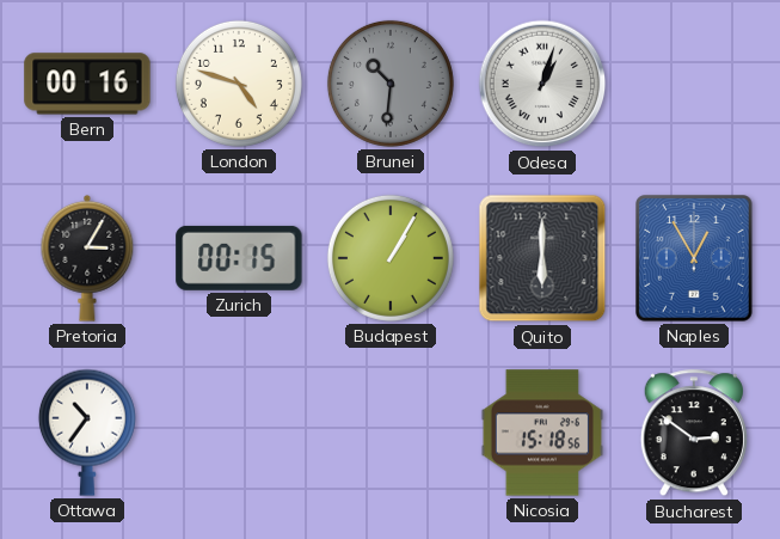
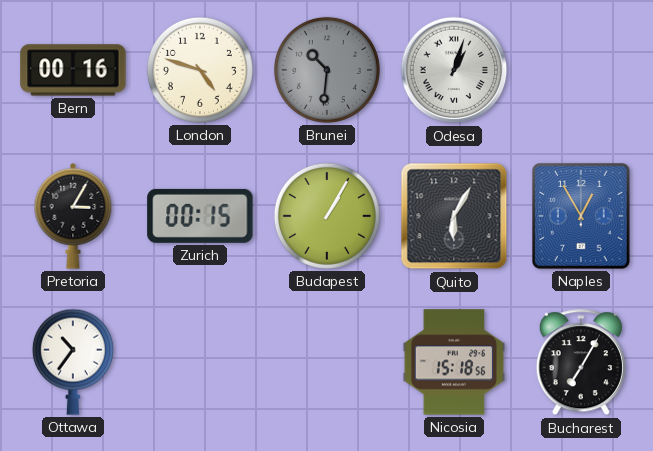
Quito: 6:00 -> 6:05 (454, 216)
Bucharest: 2:51 -> 7:05 (581, 363)
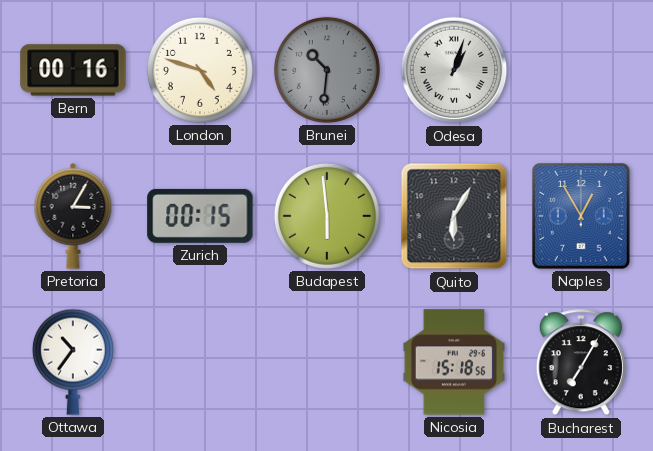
Budapest: 1:05 -> 5:59 (327, 216)
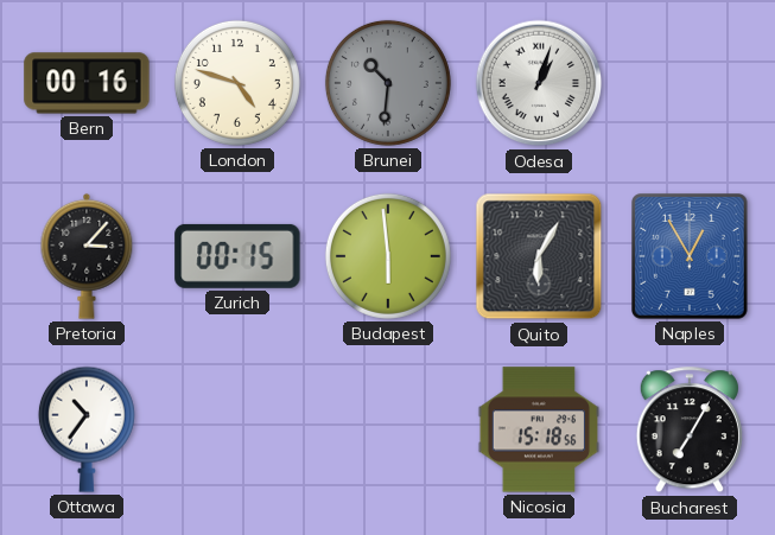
Pretoria: 3:05 -> 3:07 (87, 256)
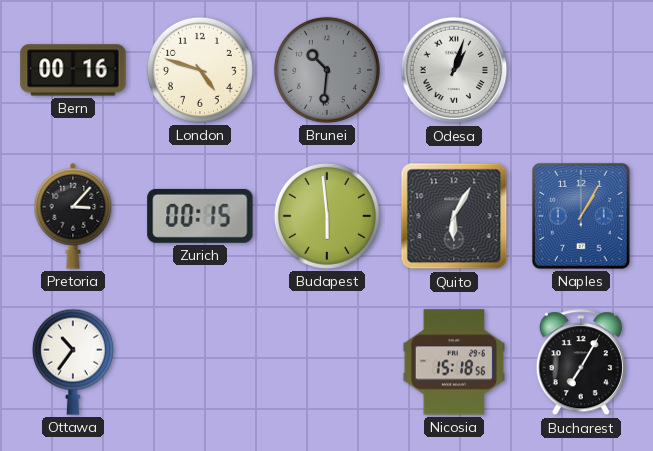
Naples: 12:55 -> 1:05 (582, 216)
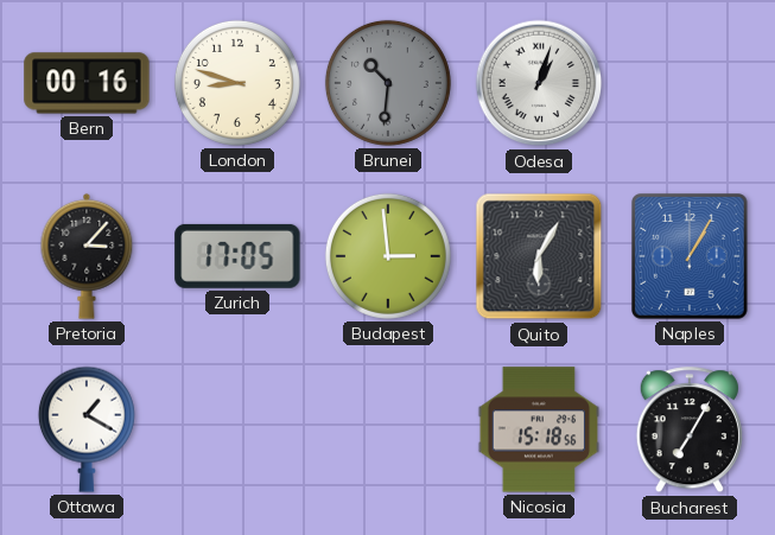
London: 4:48 -> 8:48 (237, 83)
Zurich: 00:15 -> 17:05 (237, 256)
Budapest: 5:59 -> 2:59 (388, 256)
Ottawa: 10:36 -> 1:20 (87, 429)
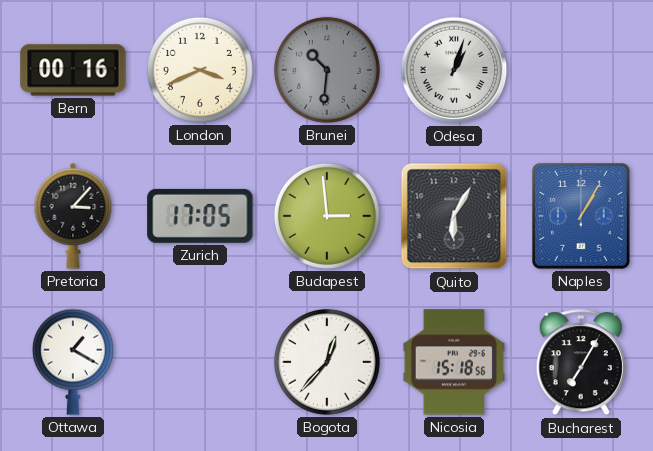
London: 8:48 -> 3:41 (200, 70)
Bogota: none -> 12:37 (327, 362)
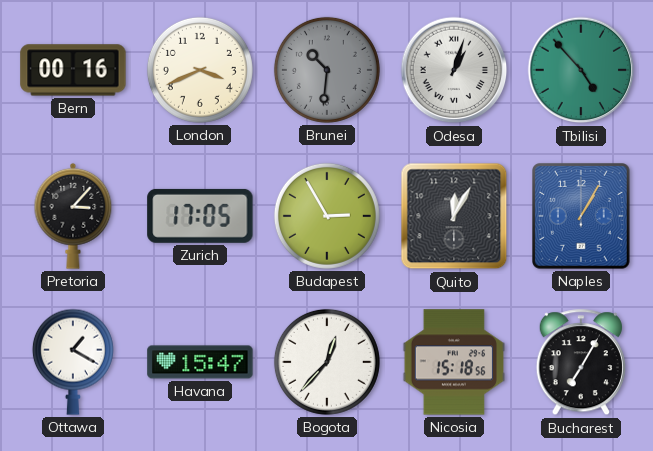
Tbilisi: none -> 4:53 (581, 70)
Budapest: 2:59 -> 2:55 (327, 216)
Quito: 6:05 -> 12:05 (454, 216)
Havana: none -> 15:47 (200, 362)
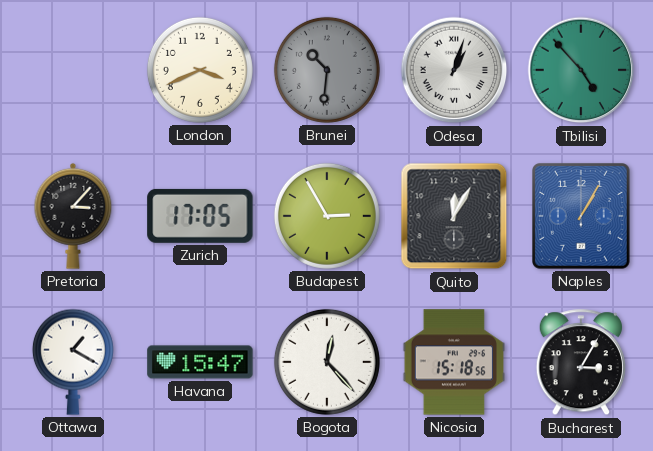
Bern: 00:16 -> none (73, 70)
Bogota: 12:37 -> 12:23 (327, 362)
Bucharest: 7:05 -> 3:05 (581, 363)
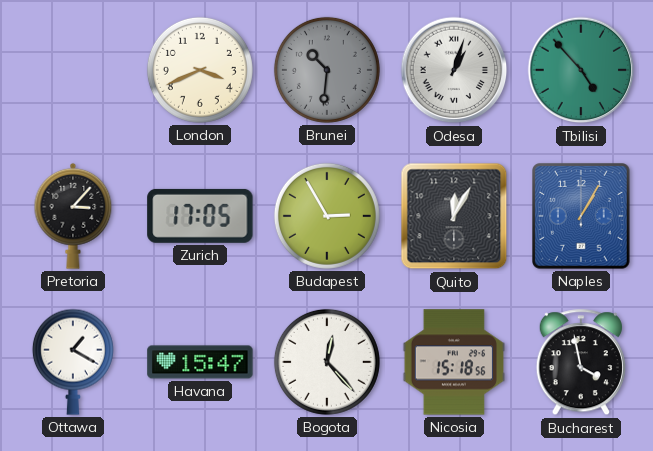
Bucharest: 3:05 -> 3:58 (581, 363)
